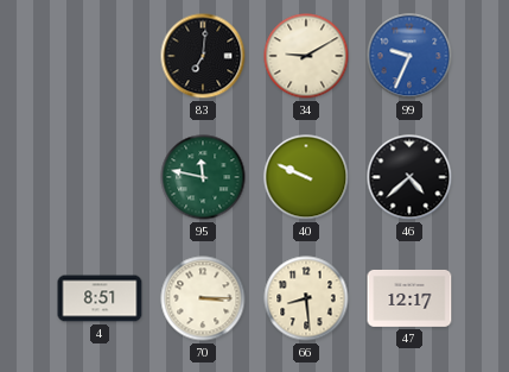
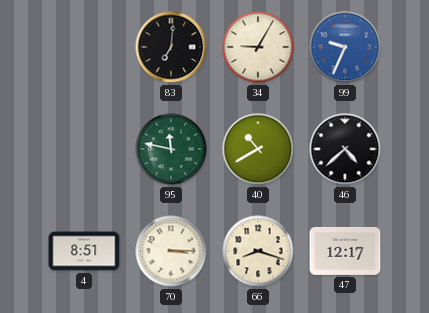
34: 9:10 -> 9:05 (258, 47)
40: 9:49 -> 10:40 (258, 149)
66: 8:29 -> 8:18 (258, 251)
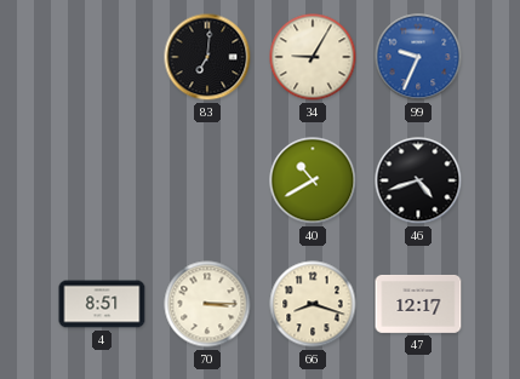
95: 11:47 -> none (171, 149)
46: 4:38 -> 4:42 (418, 180)
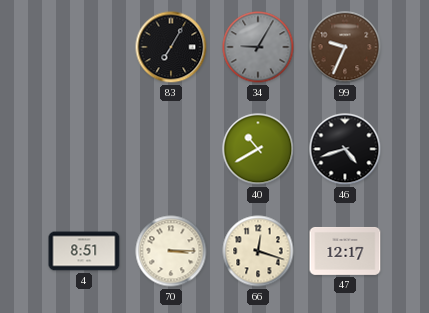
83: 7:01 -> 7:05 (171, 47)
34 dial: cream -> grey (258, 47)
99 dial: blue -> brown (345, 47)
66: 8:18 -> 12:18 (258, 251)
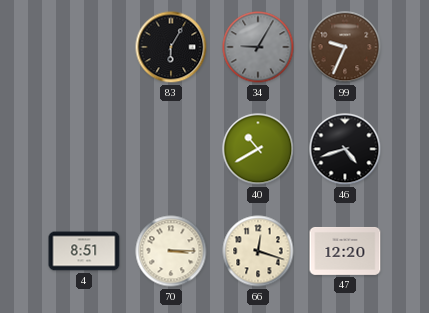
83: 7:05 -> 6:05 (171, 47)
47: 12:17 -> 12:20 (345, 251)
